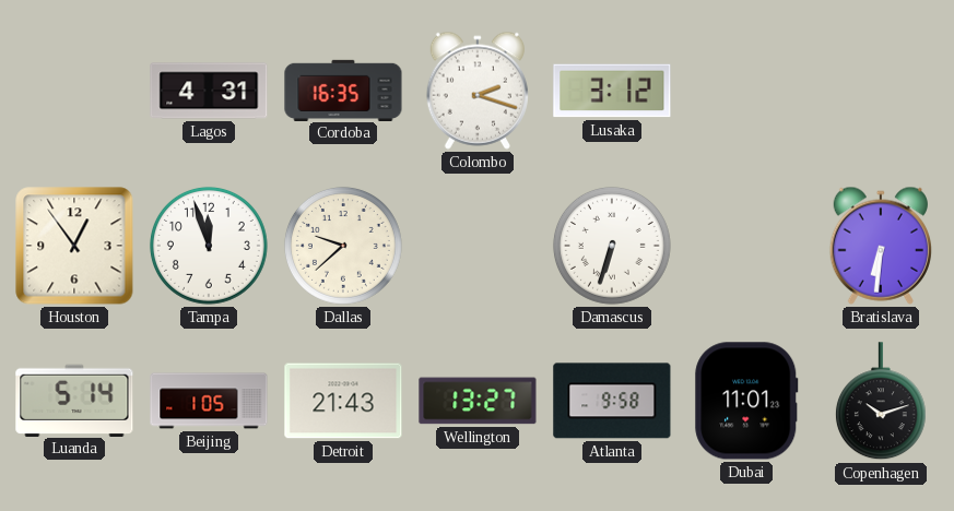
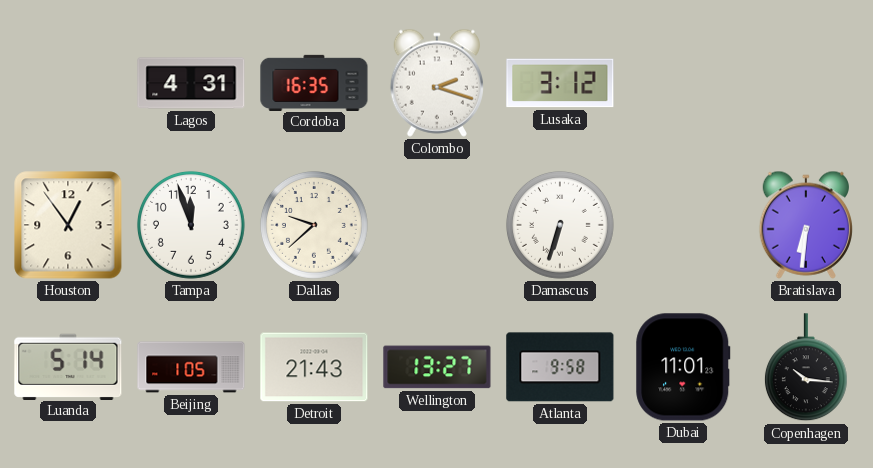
Copenhagen: 10:12 -> 10:16 (806, 368)
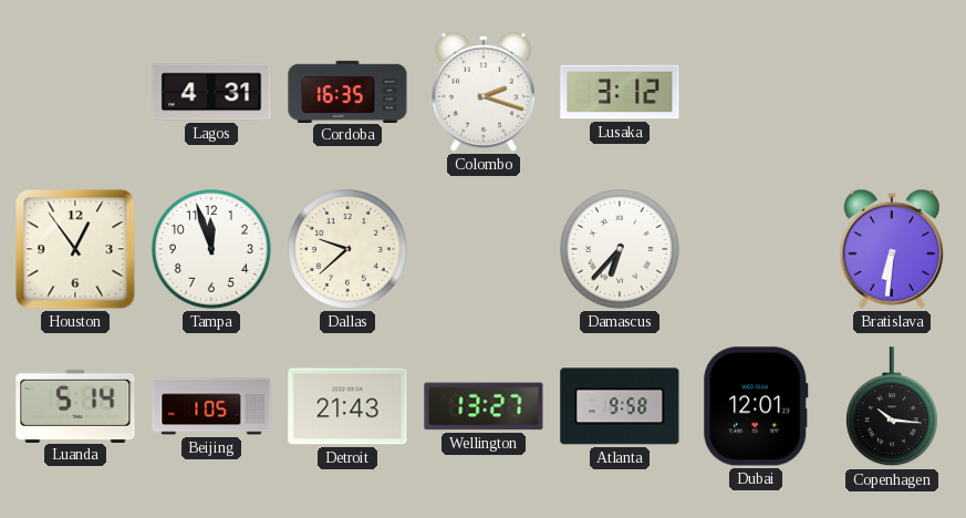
Damascus: 6:33 -> 6:37 (620, 249)
Dubai: 11:01 -> 12:01 (756, 406)
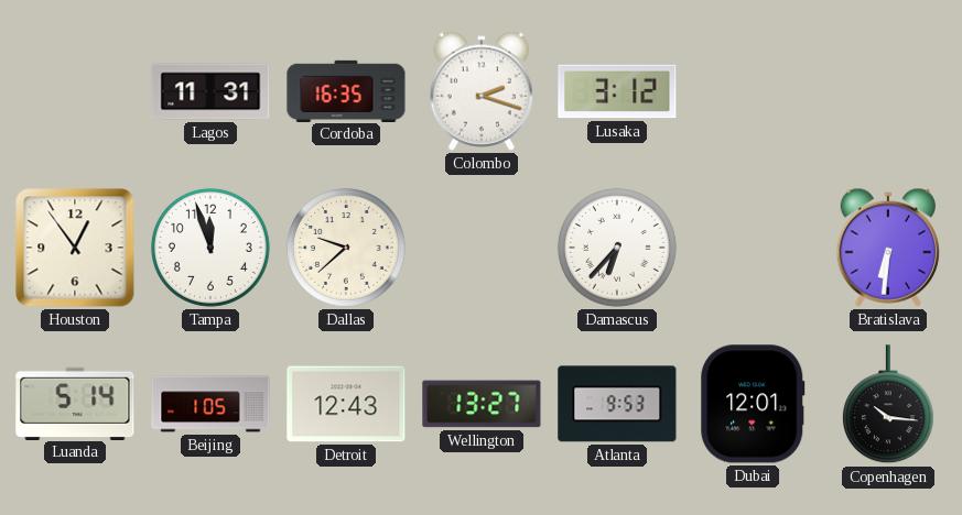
Lagos: 4:31 -> 11:31 (210, 91)
Detroit: 21:43 -> 12:43 (346, 404)
Atlanta: 9:58 -> 9:53 (617, 404)
